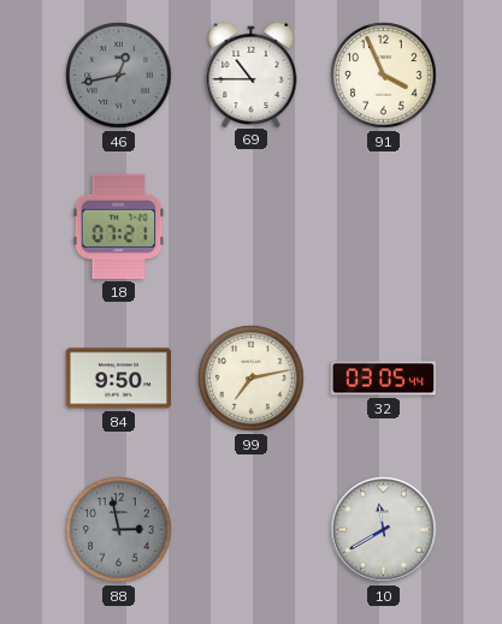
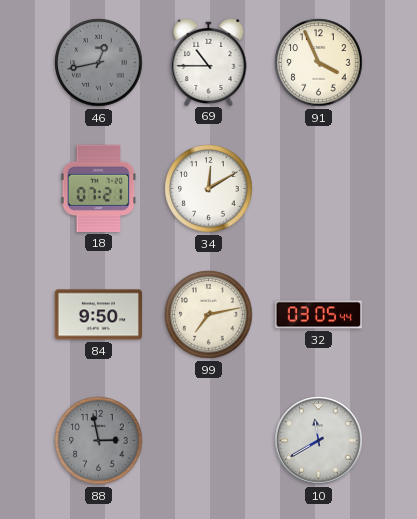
34: none -> 12:10 (209, 189)
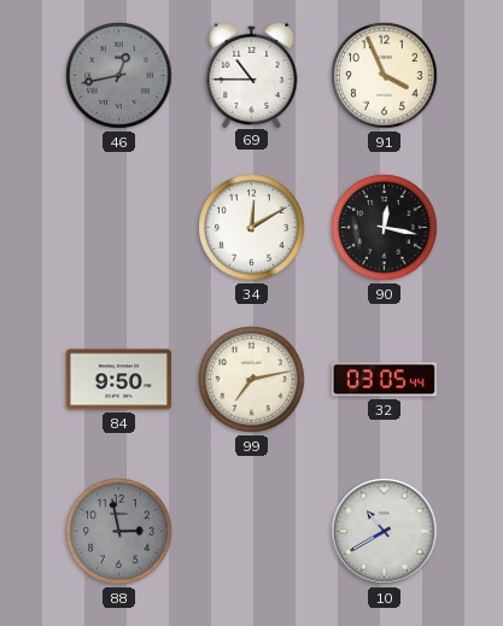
18: 07:21 -> none (99, 188)
90: none -> 12:17 (385, 228)
10: 11:40 -> 10:40 (385, 532)
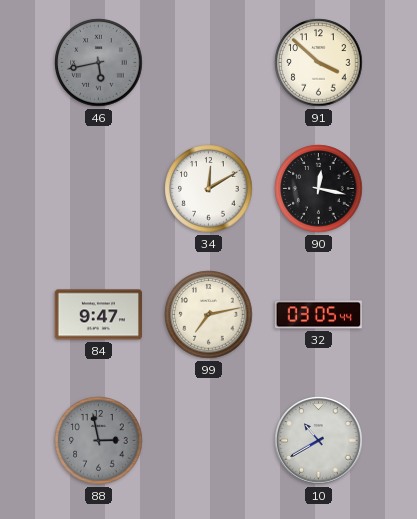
46: 12:43 -> 5:43 (99, 63)
69: 10:45 -> none (252, 74)
91: 3:56 -> 3:52 (319, 63)
84: 9:50 -> 9:47 (98, 315)
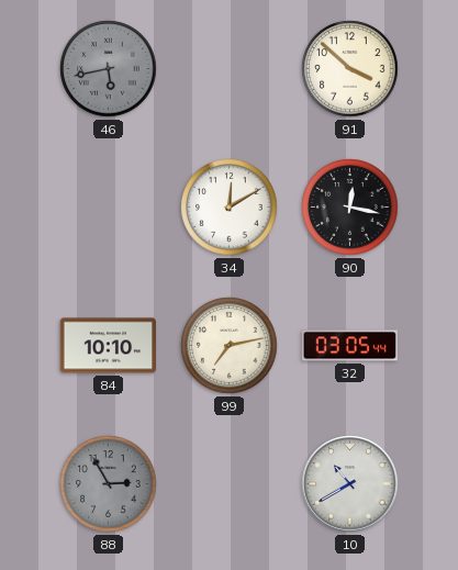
84: 9:47 -> 10:10 (108, 346)
88: 2:58 -> 2:55 (109, 484)
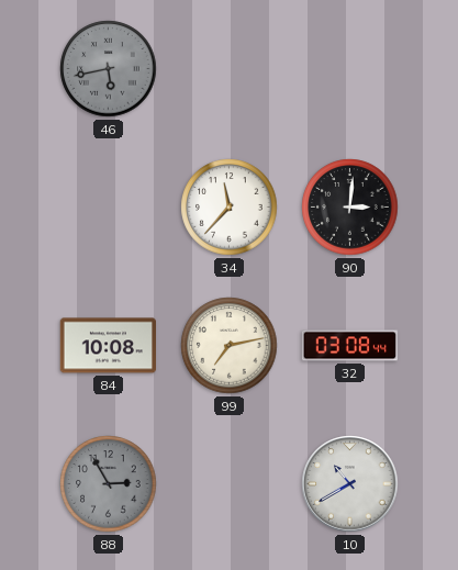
91: 3:52 -> none (350, 69)
34: 12:10 -> 11:37 (230, 208)
90: 12:17 -> 3:01 (350, 208)
84: 10:10 -> 10:08 (108, 346)
32: 03:05 -> 03:08 (350, 346)
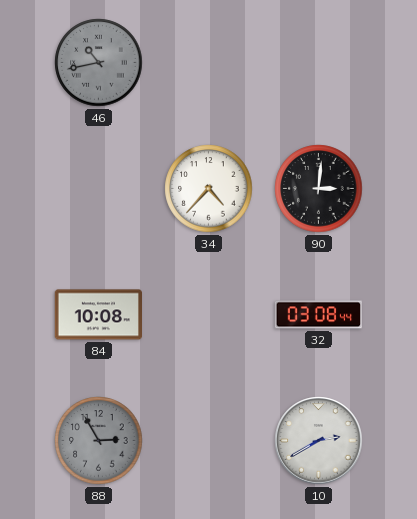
46: 5:43 -> 10:43 (99, 63)
34: 11:37 -> 4:37 (209, 189)
99: 7:13 -> none (230, 346)
10: 10:40 -> 2:40 (319, 441)
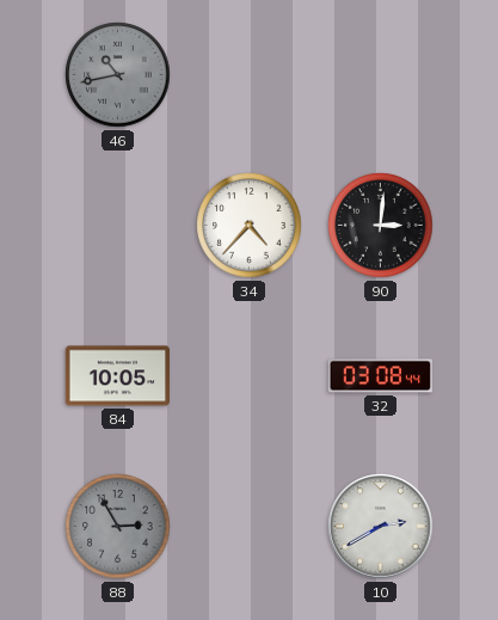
84: 10:08 -> 10:05 (117, 376)
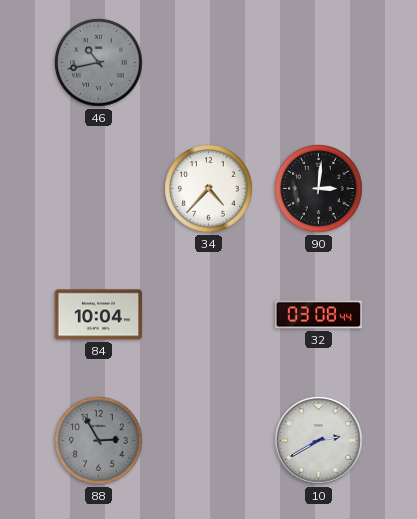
84: 10:05 -> 10:04 (98, 315)
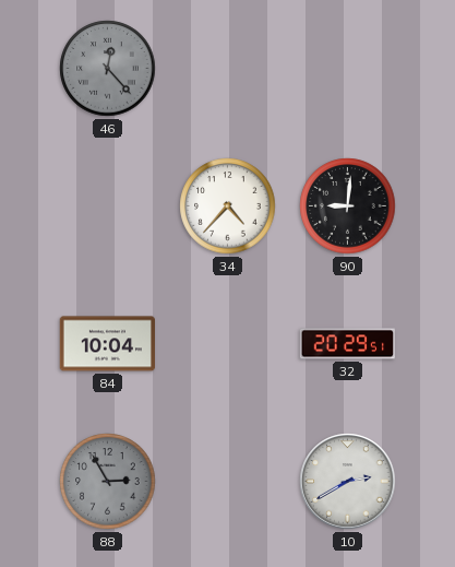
46: 10:43 -> 12:23 (108, 69)
90: 3:01 -> 9:01 (348, 206)
32: 03:08 -> 20:29 (348, 344)
